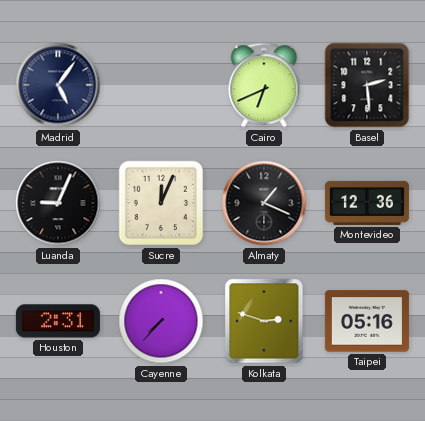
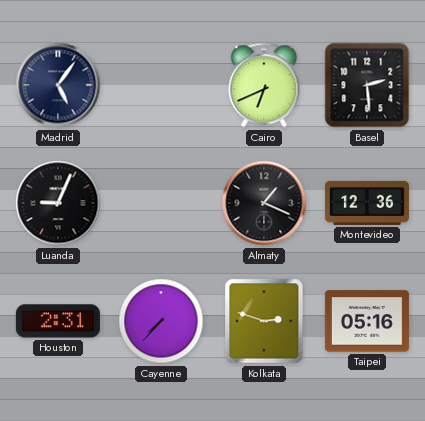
Sucre: 12:04 -> none (161, 203)
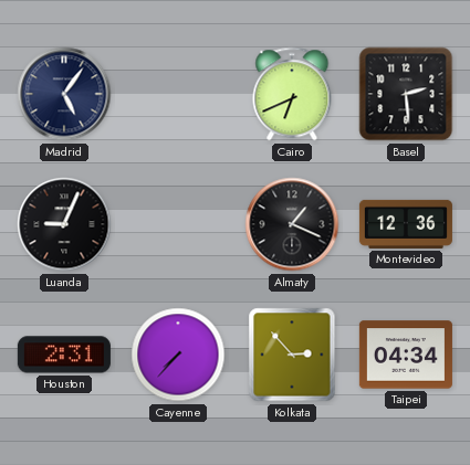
Kolkata: 2:48 -> 2:53 (292, 355)
Taipei: 05:16 -> 04:34 (406, 355)
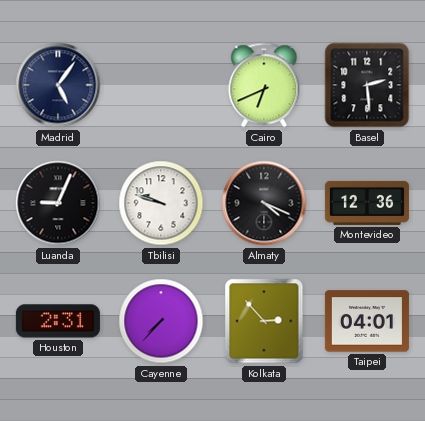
Tbilisi: none -> 9:48 (161, 203)
Almaty: 1:19 -> 4:19 (264, 203)
Taipei: 04:34 -> 04:01 (367, 321)
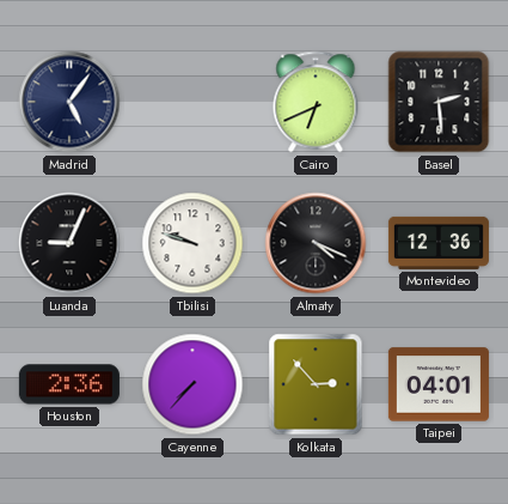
Houston: 2:31 -> 2:36 (69, 384)
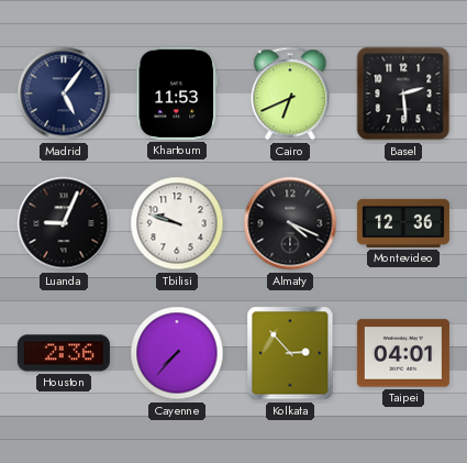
Khartoum: none -> 11:53 (176, 93)
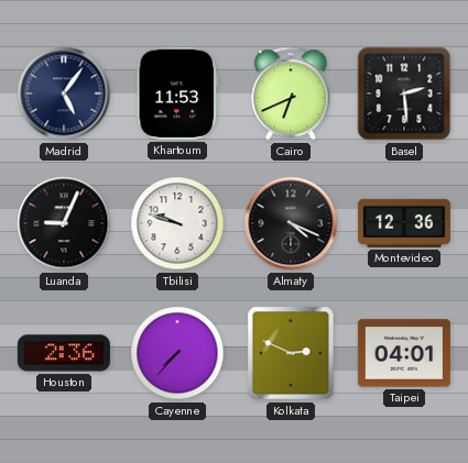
Kolkata: 2:53 -> 2:49 (291, 353)
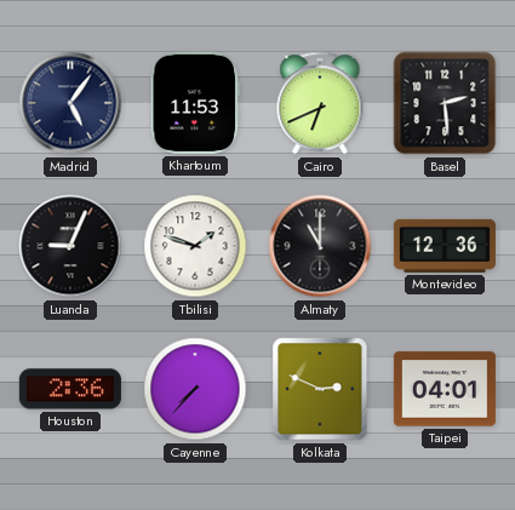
Tbilisi: 9:48 -> 1:48 (195, 246)
Almaty: 4:19 -> 11:00 (320, 246)
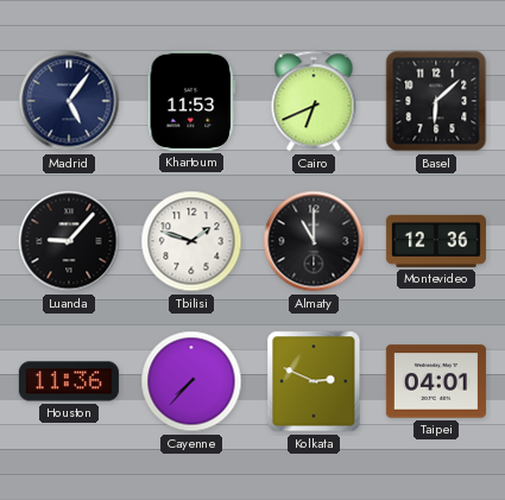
Basel: 2:29 -> 6:08 (436, 101)
Luanda: 9:04 -> 9:07 (69, 241)
Houston: 2:36 -> 11:36 (69, 381)
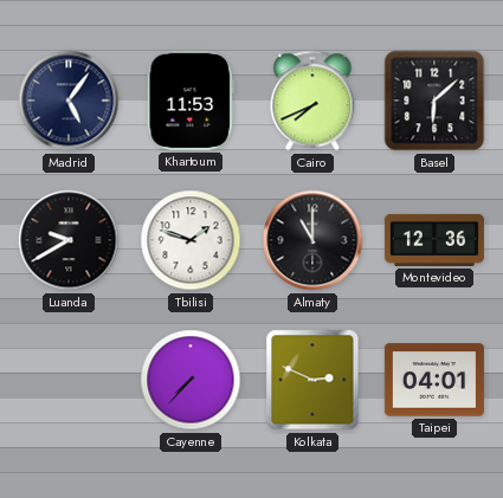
Cairo: 6:41 -> 7:41 (312, 101)
Luanda: 9:07 -> 9:40 (69, 240)
Houston: 11:36 -> none (69, 381)
